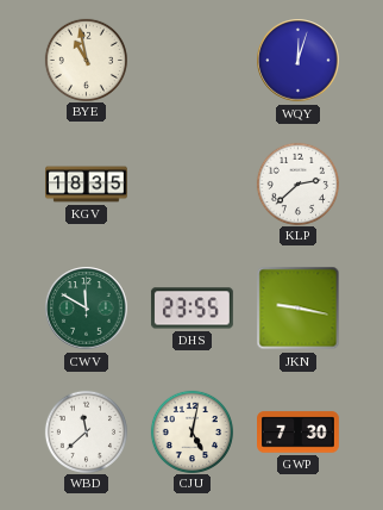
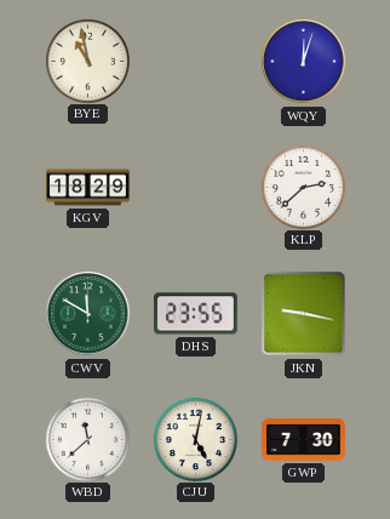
KGV: 18:35 -> 18:29 (88, 188)
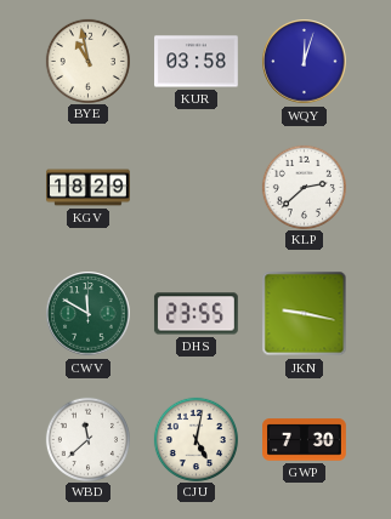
KUR: none -> 03:58 (197, 62)
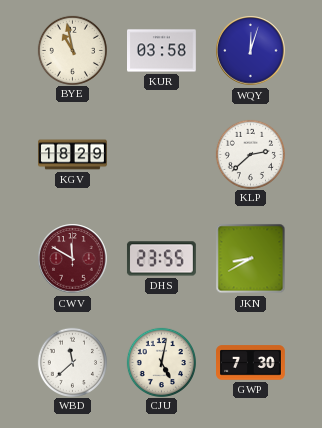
CWV dial: green -> burgundy (73, 259)
JKN: 9:17 -> 8:40 (251, 259)
